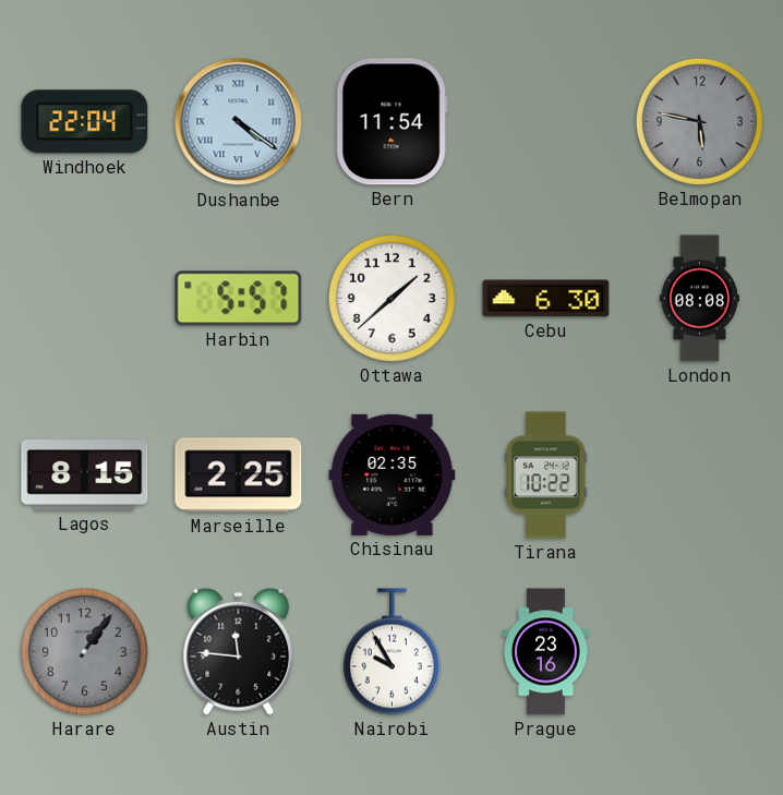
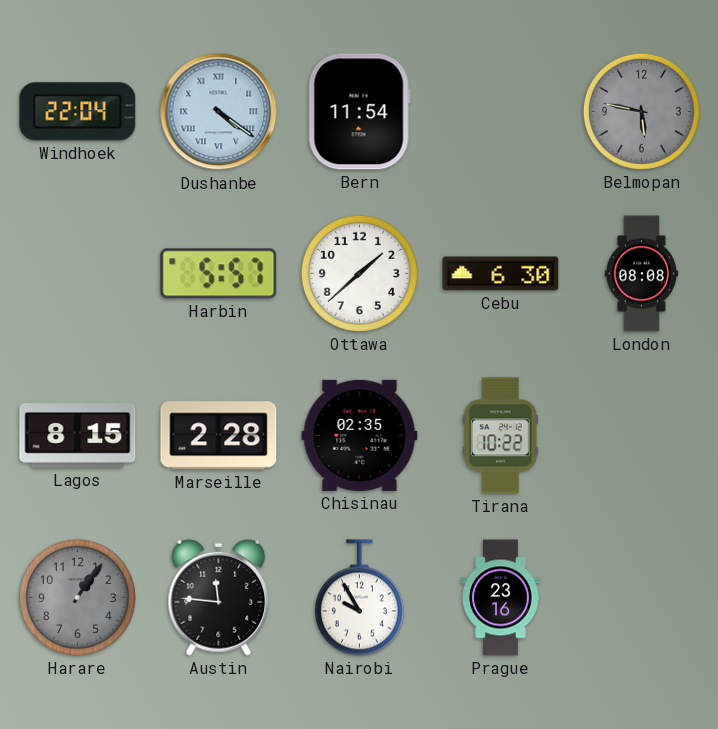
Marseille: 2:25 -> 2:28 (219, 436)
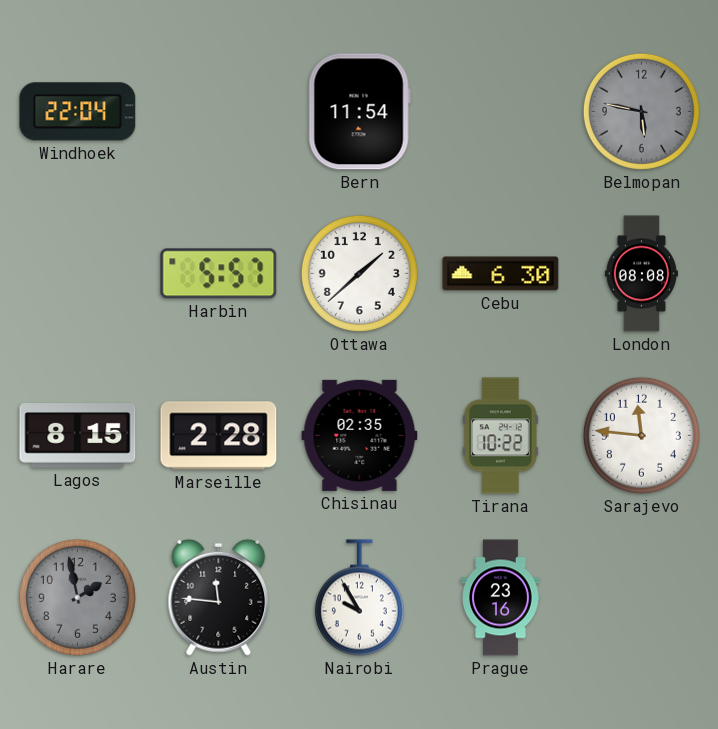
Dushanbe: 4:21 -> none (219, 112)
Sarajevo: none -> 11:46 (641, 435)
Harare: 1:06 -> 1:58 (77, 597)
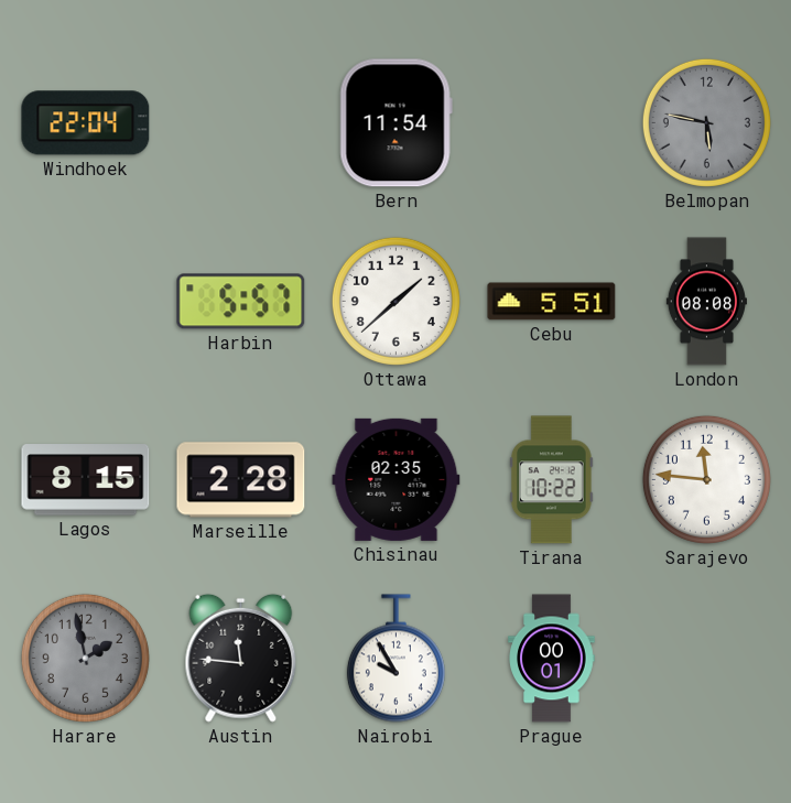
Cebu: 6:30 -> 5:51 (552, 302)
Prague: 23:16 -> 00:01 (552, 659)
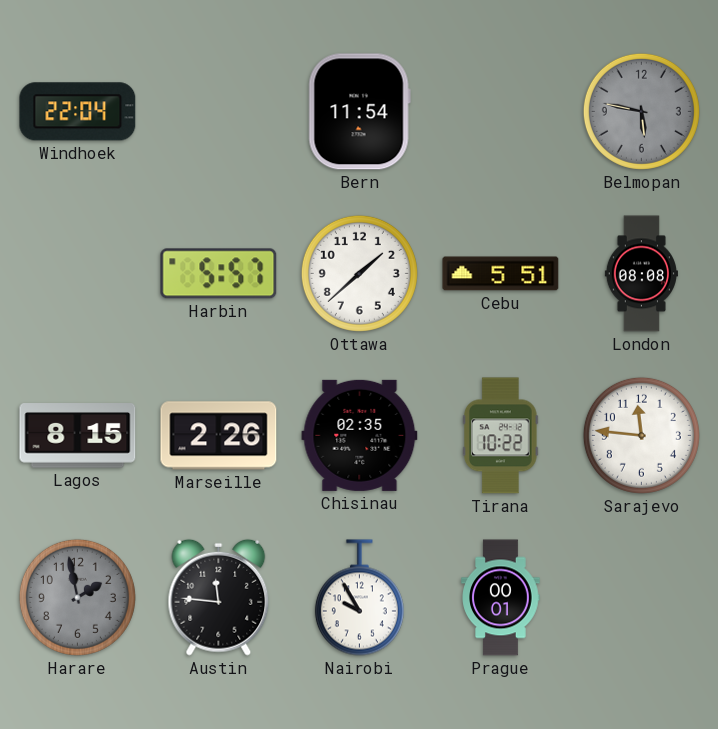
Marseille: 2:28 -> 2:26 (219, 436)
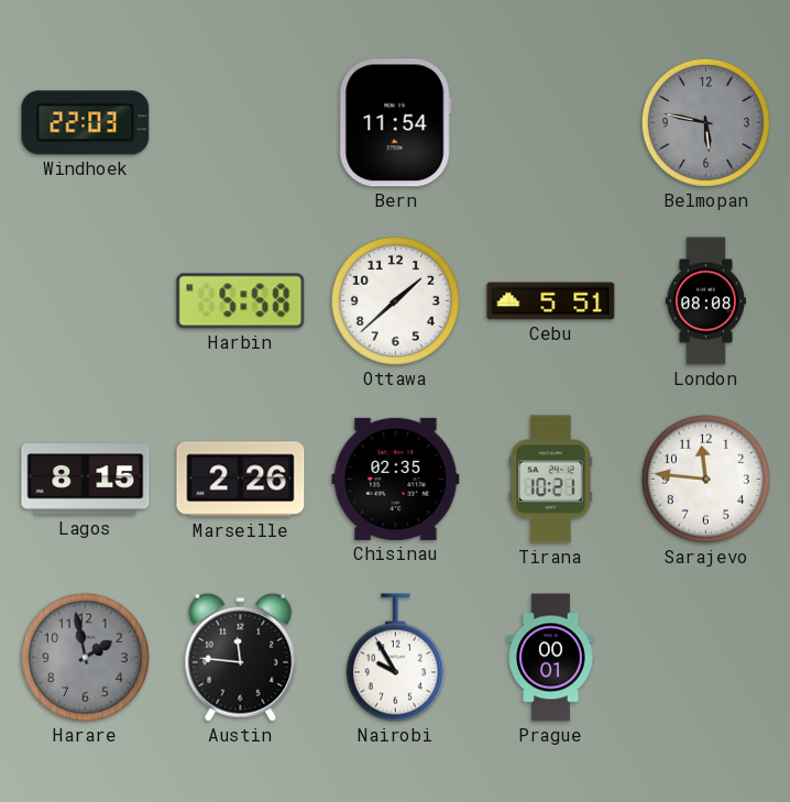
Windhoek: 22:04 -> 22:03 (86, 123)
Harbin: 5:57 -> 5:58 (241, 301)
Tirana: 10:22 -> 10:21 (551, 480)
